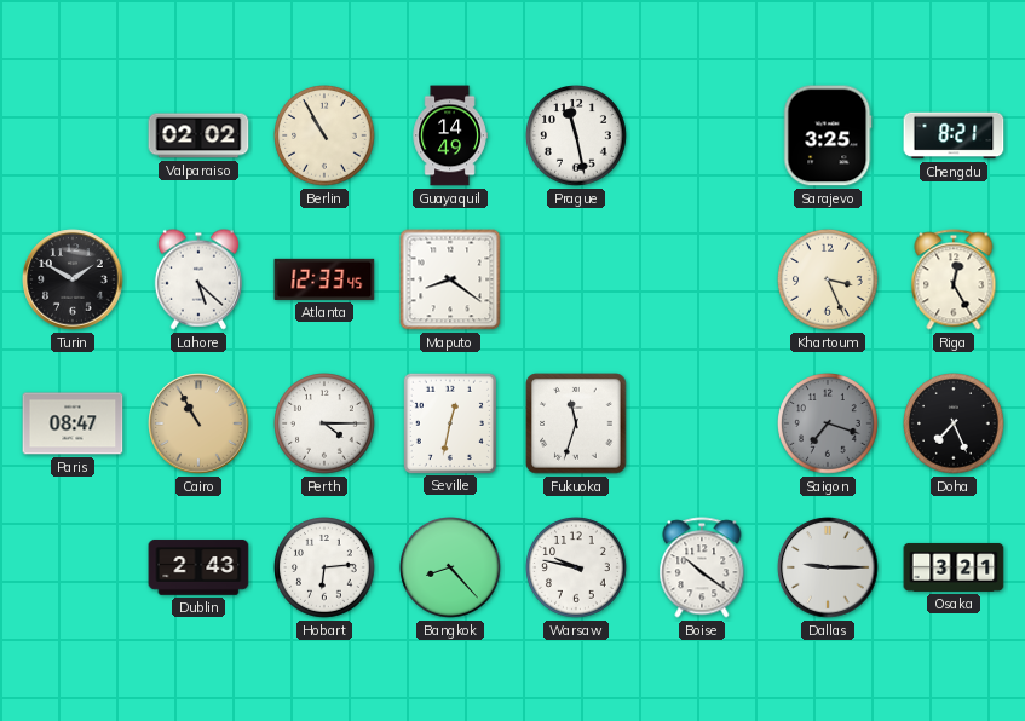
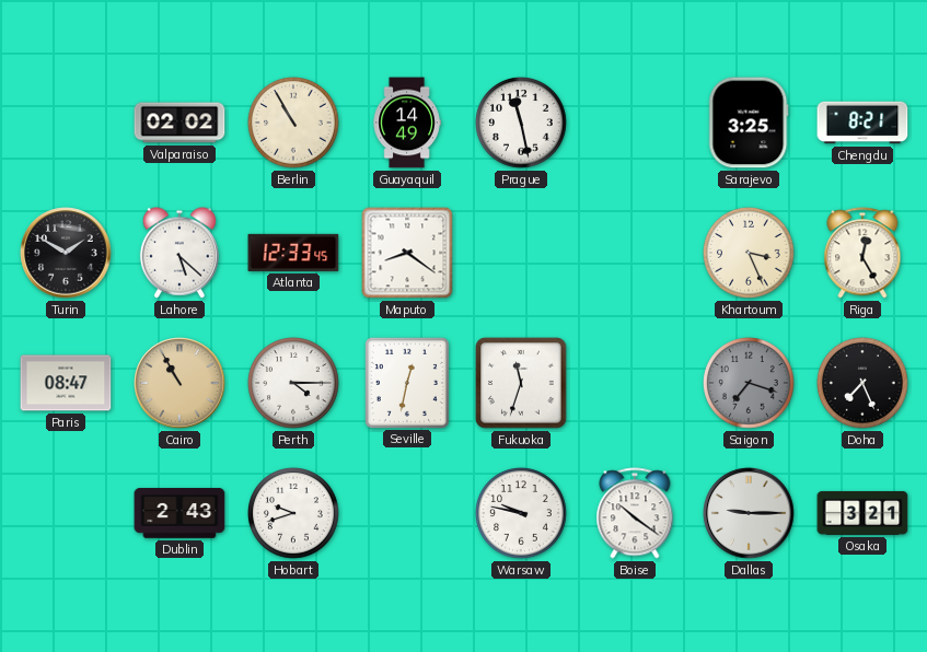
Hobart: 6:14 -> 9:42 (294, 514)
Bangkok: 8:23 -> none (451, 569)
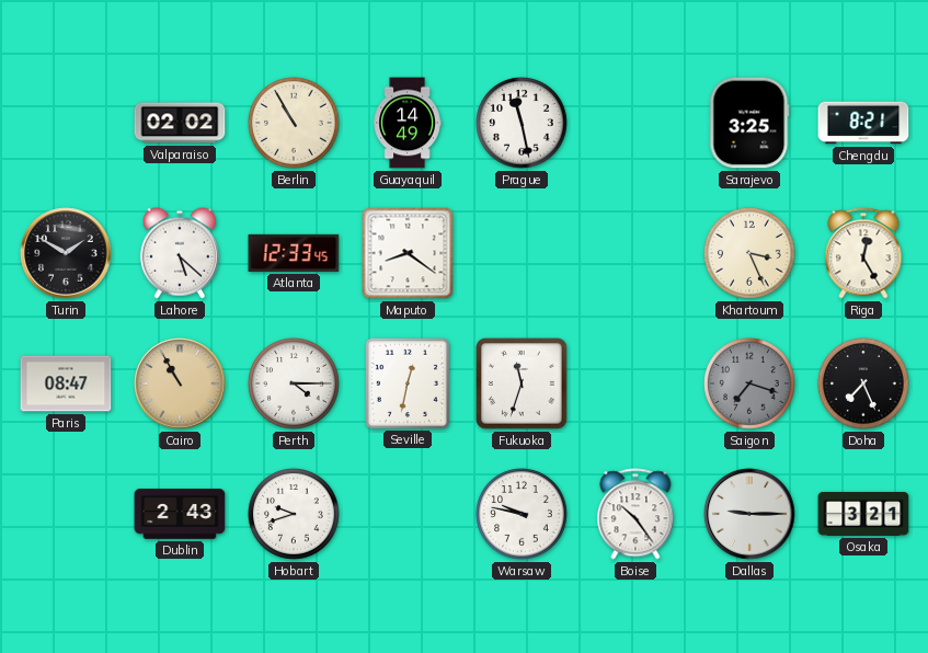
Boise: 10:21 -> 10:24 (635, 514)
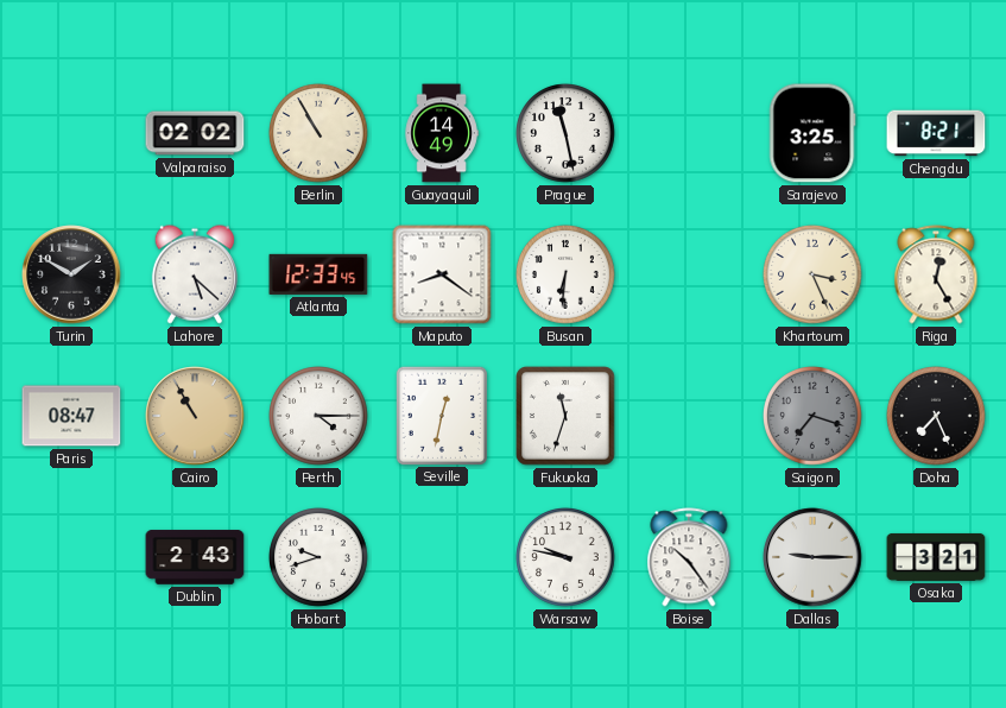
Busan: none -> 6:31 (567, 276)
